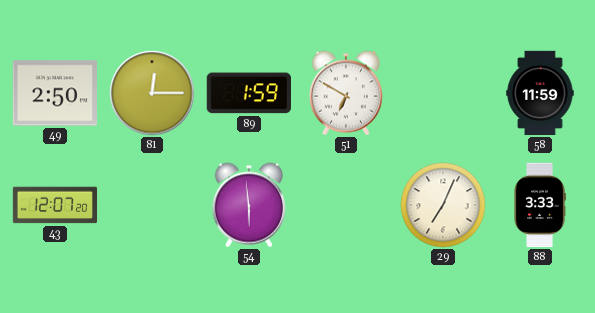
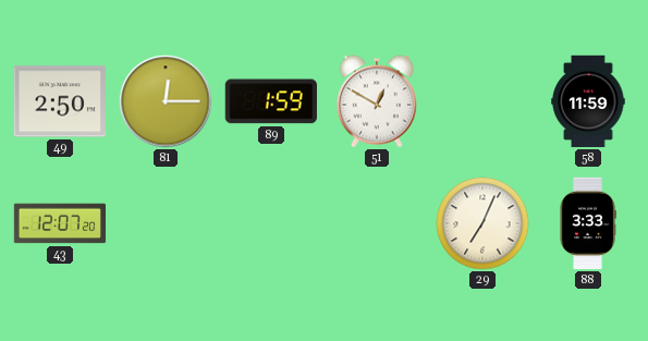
51: 6:50 -> 12:50 (377, 101)
54: 5:59 -> none (249, 205)
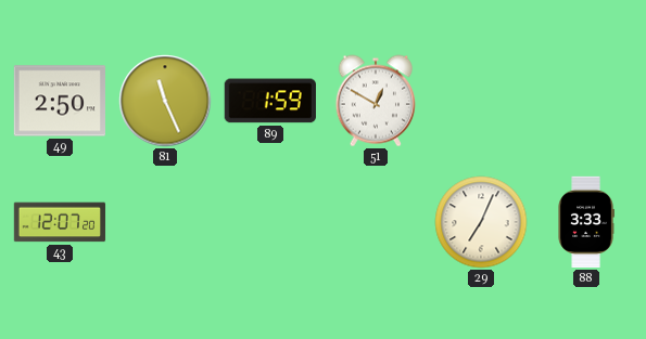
81: 12:15 -> 11:26 (165, 101)
58: 11:59 -> none (588, 101)
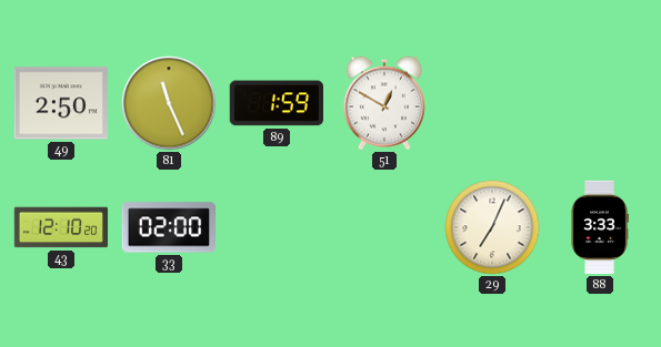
43: 12:07 -> 12:10 (61, 227)
33: none -> 02:00 (168, 227)
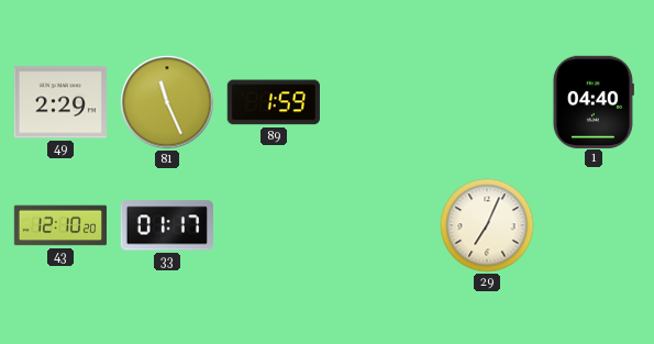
49: 2:50 -> 2:29 (59, 102)
51: 12:50 -> none (384, 103)
1: none -> 04:40 (594, 101)
33: 02:00 -> 01:17 (166, 225)
88: 3:33 -> none (600, 227)
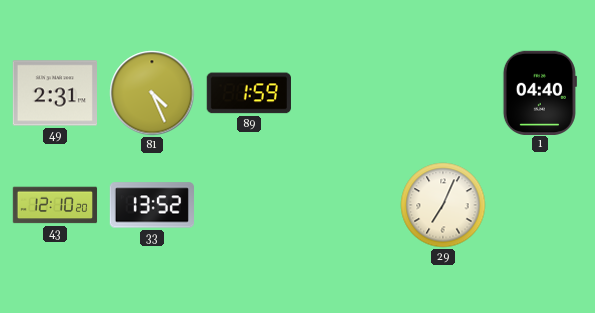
49: 2:29 -> 2:31 (54, 93)
81: 11:26 -> 4:26 (152, 93)
33: 01:17 -> 13:52 (151, 205)
